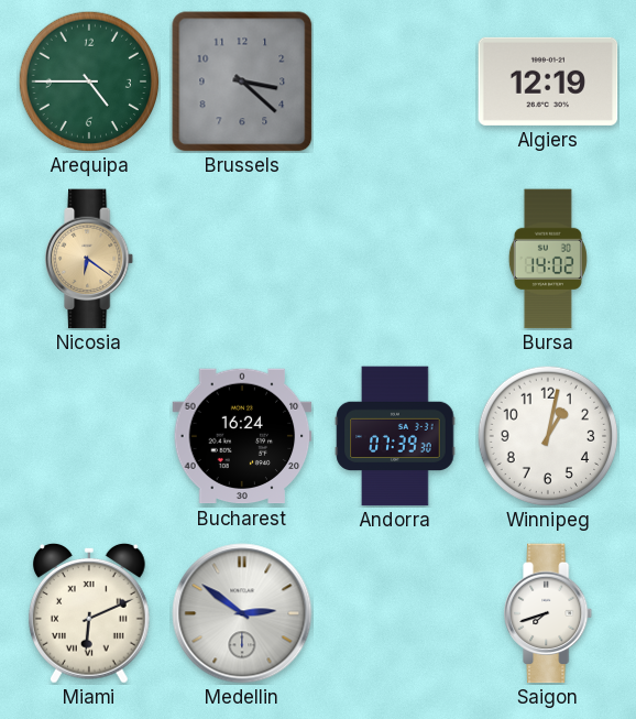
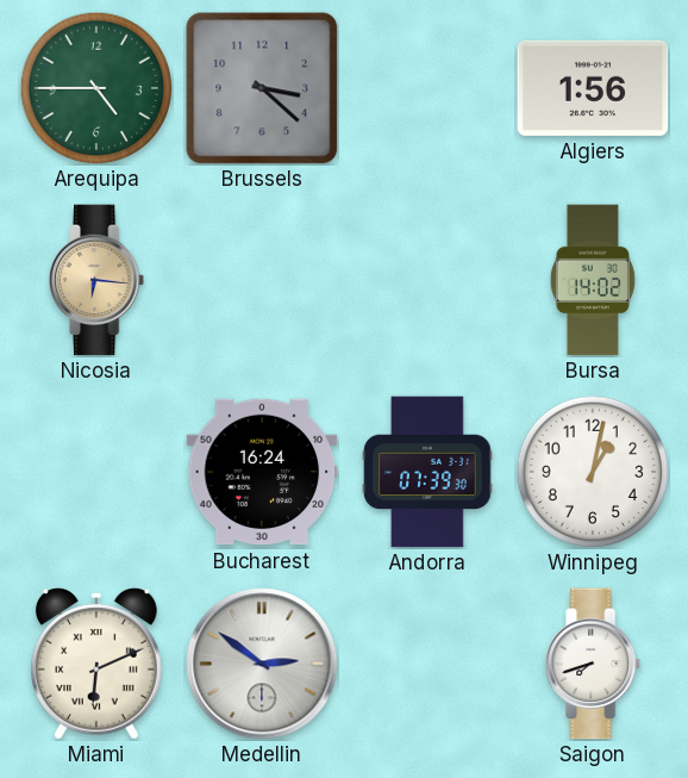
Algiers: 12:19 -> 1:56 (593, 88)
Nicosia: 6:21 -> 6:16 (98, 280)
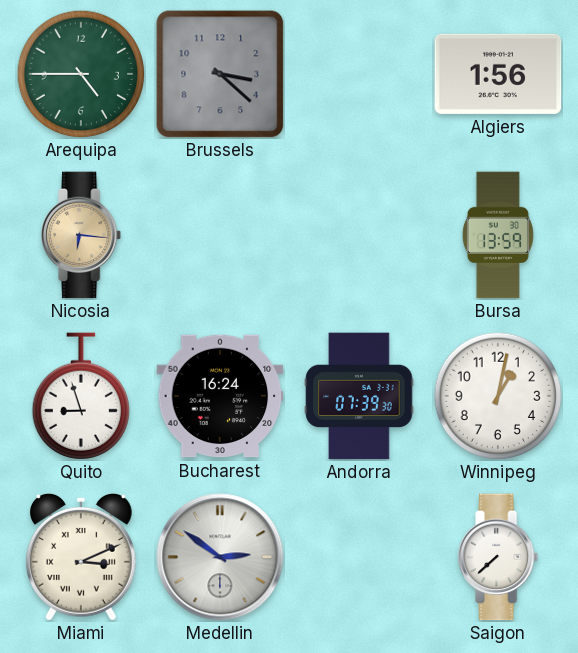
Bursa: 14:02 -> 13:59 (498, 235)
Quito: none -> 8:57 (80, 396)
Miami: 6:11 -> 3:11 (81, 557)
Saigon: 7:42 -> 7:38 (499, 557)
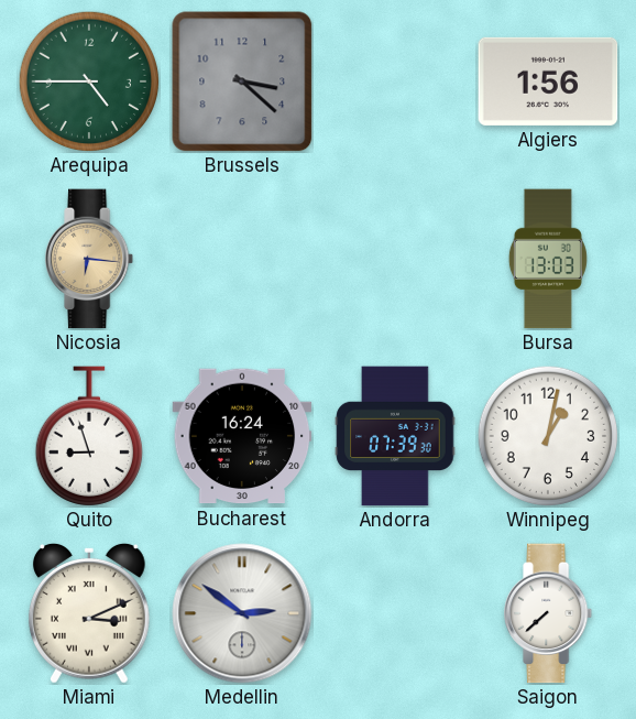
Bursa: 13:59 -> 13:03 (548, 259)
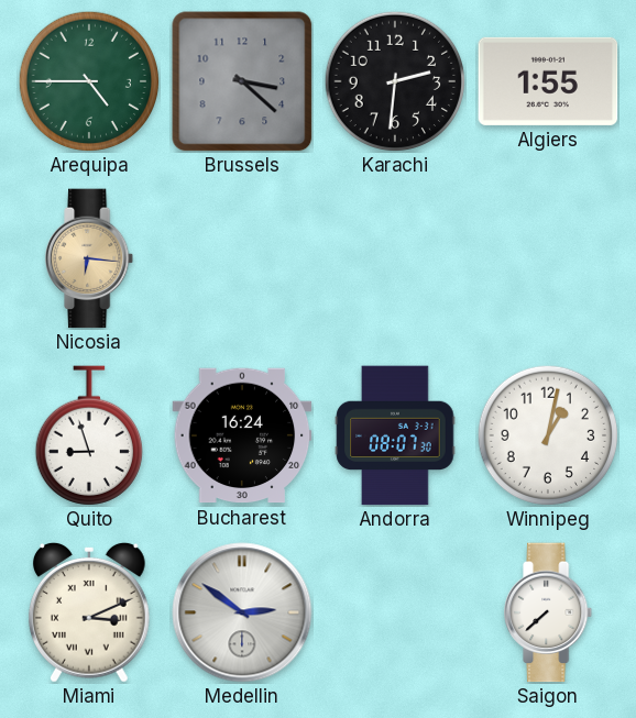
Karachi: none -> 2:31 (395, 81)
Algiers: 1:56 -> 1:55 (548, 81)
Bursa: 13:03 -> none (548, 259)
Andorra: 07:39 -> 08:07 (395, 435)
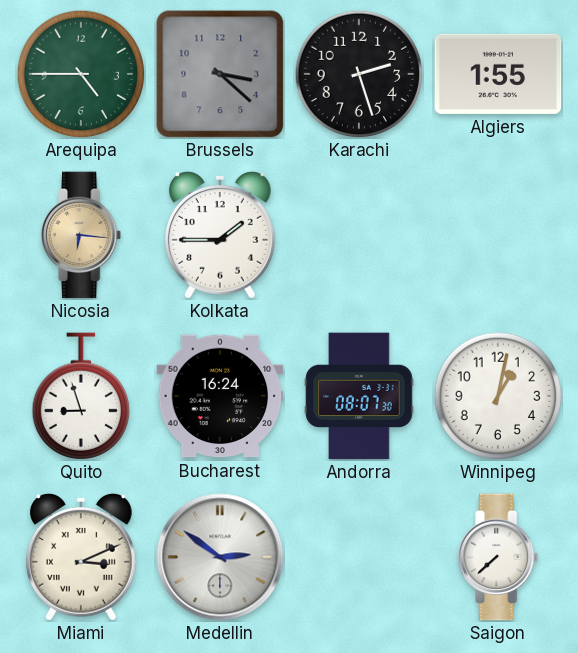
Karachi: 2:31 -> 2:27 (359, 74)
Kolkata: none -> 1:45 (220, 235)
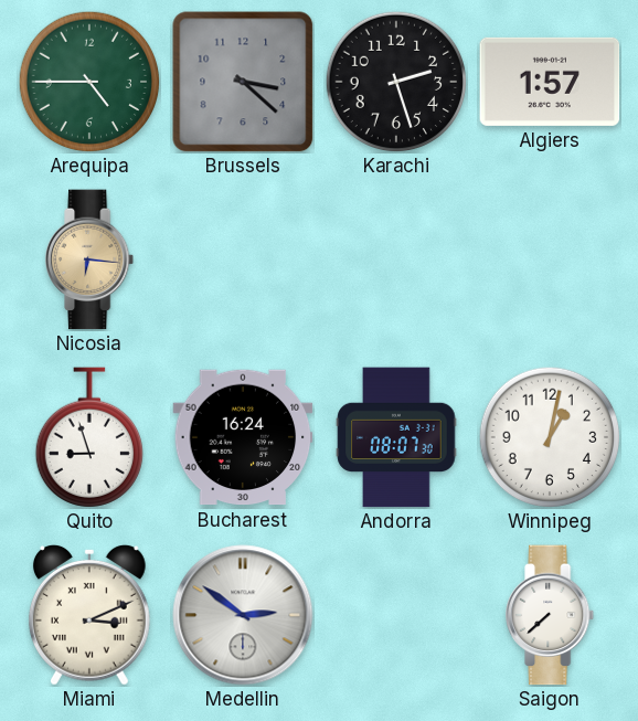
Algiers: 1:55 -> 1:57 (550, 82)
Kolkata: 1:45 -> none (220, 235)
